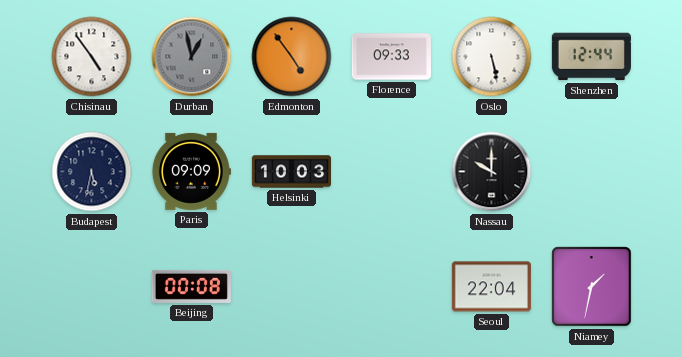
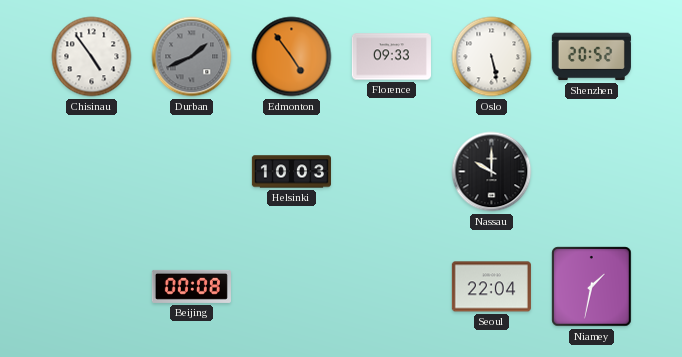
Durban: 12:58 -> 1:41 (192, 57)
Shenzhen: 12:44 -> 20:52 (591, 57)
Budapest: 5:32 -> none (92, 172)
Paris: 09:09 -> none (191, 171)
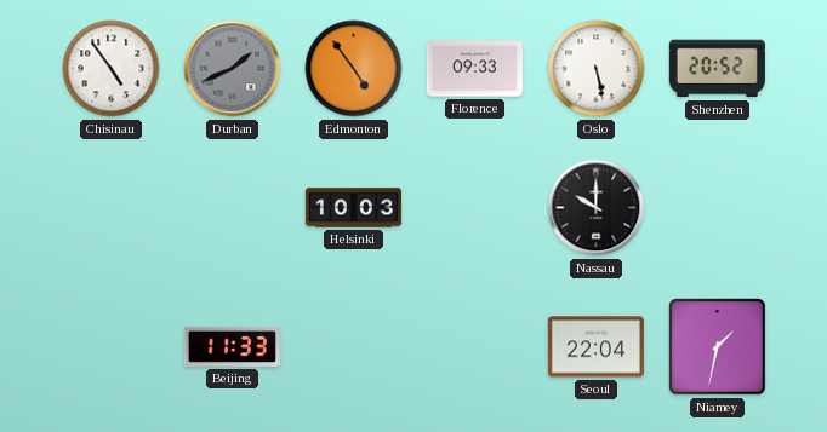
Beijing: 00:08 -> 11:33 (232, 346)
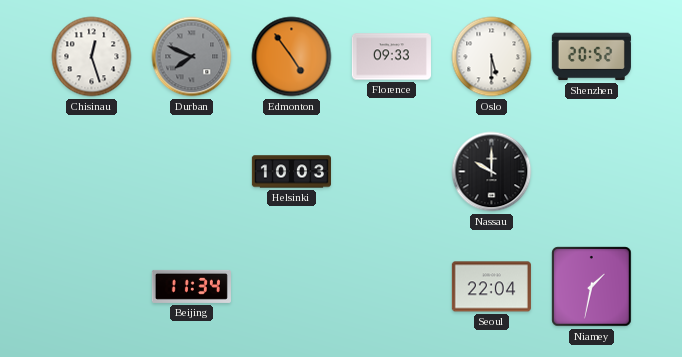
Chisinau: 4:54 -> 12:27 (92, 57)
Durban: 1:41 -> 7:49 (192, 57)
Oslo: 5:28 -> 5:30 (492, 57)
Beijing: 11:33 -> 11:34 (191, 286)
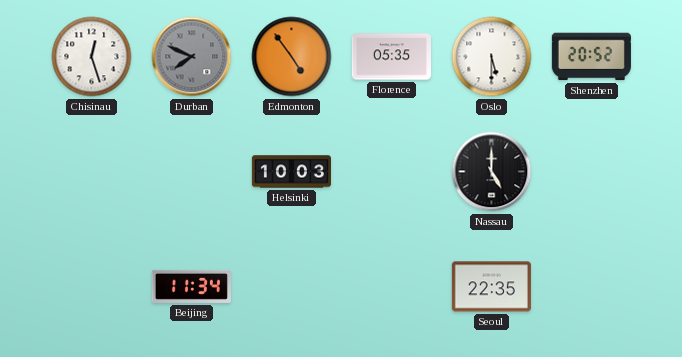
Florence: 09:33 -> 05:35 (391, 57)
Nassau: 10:00 -> 5:00 (492, 172)
Seoul: 22:04 -> 22:35 (491, 287)
Niamey: 1:32 -> none (592, 287)
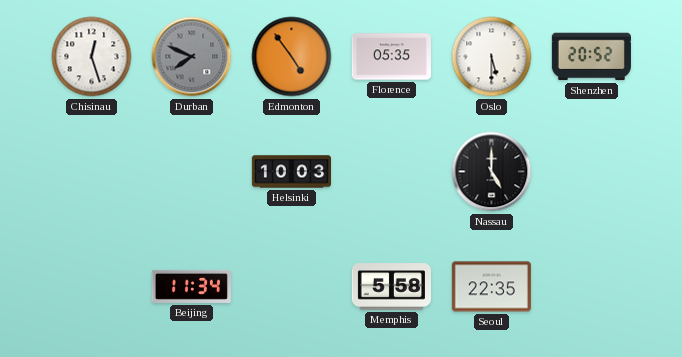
Memphis: none -> 5:58 (391, 287)
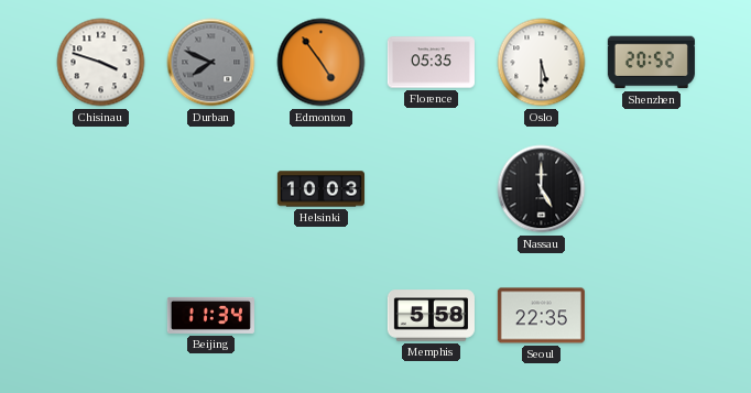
Chisinau: 12:27 -> 3:48 (101, 63)
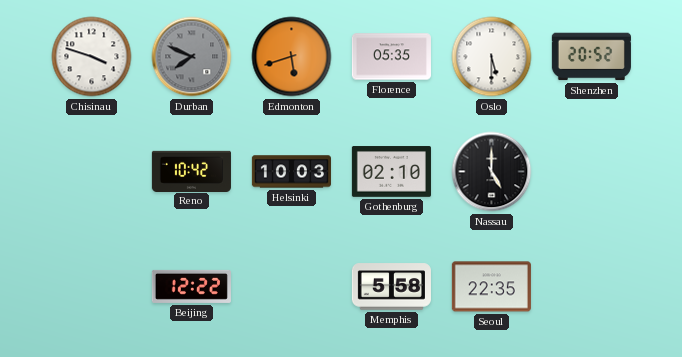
Edmonton: 4:54 -> 5:42 (292, 57)
Reno: none -> 10:42 (191, 171)
Gothenburg: none -> 02:10 (391, 172)
Beijing: 11:34 -> 12:22 (191, 286)
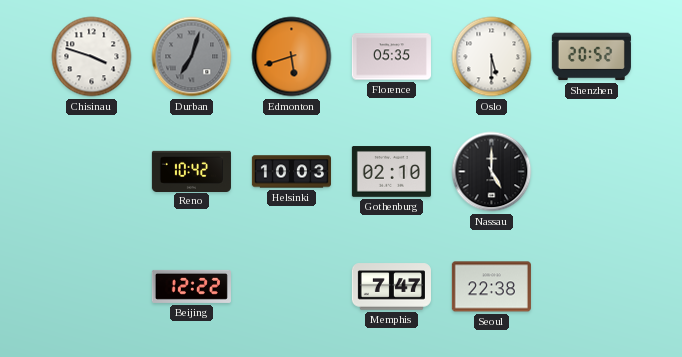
Durban: 7:49 -> 7:03 (192, 57)
Memphis: 5:58 -> 7:47 (391, 287)
Seoul: 22:35 -> 22:38 (491, 287)
